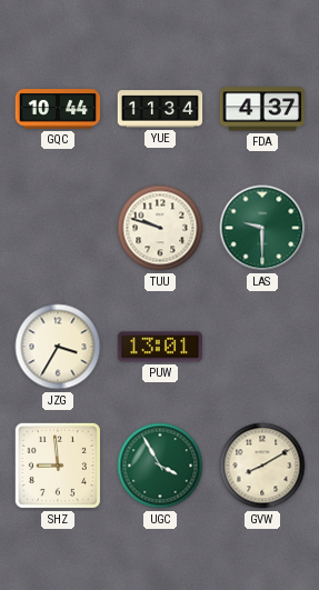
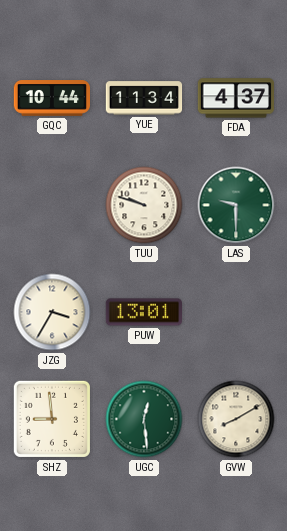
UGC: 3:55 -> 12:29 (144, 419)
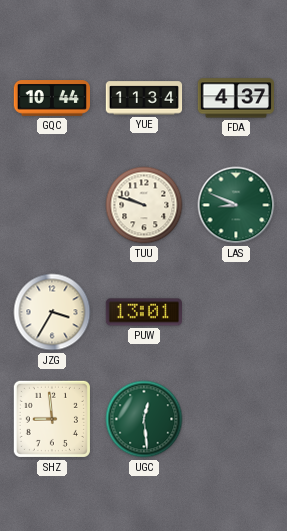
LAS: 9:30 -> 8:49 (236, 205)
GVW: 8:10 -> none (236, 419)
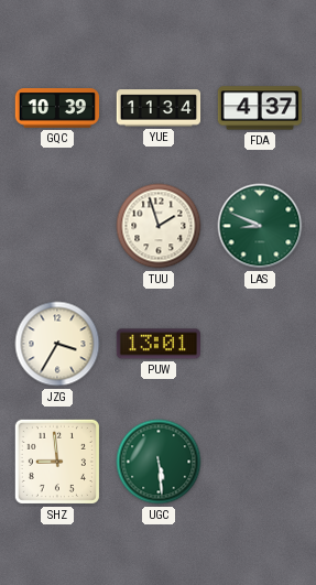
GQC: 10:44 -> 10:39 (57, 108)
TUU: 9:48 -> 1:57 (159, 226)
UGC: 12:29 -> 5:29 (159, 462)
